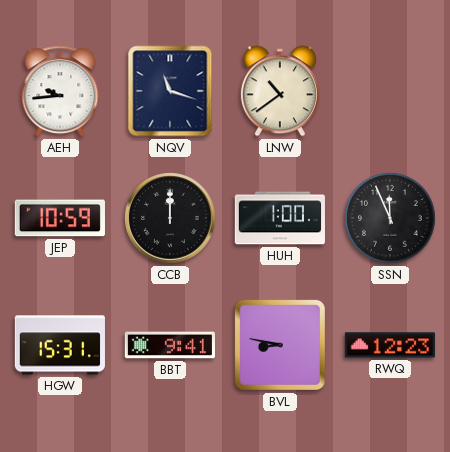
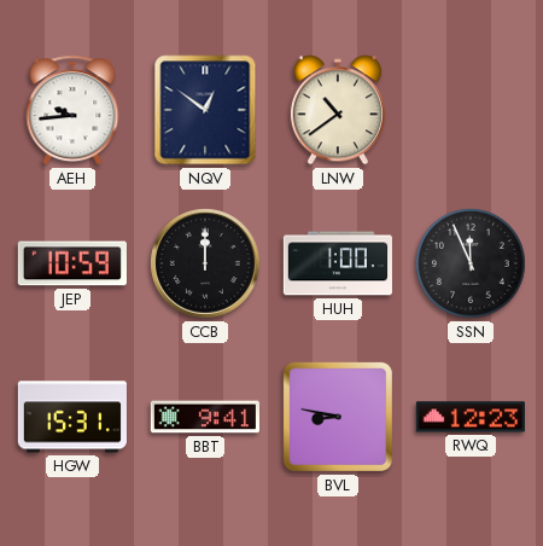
NQV: 11:18 -> 12:51 (205, 110)
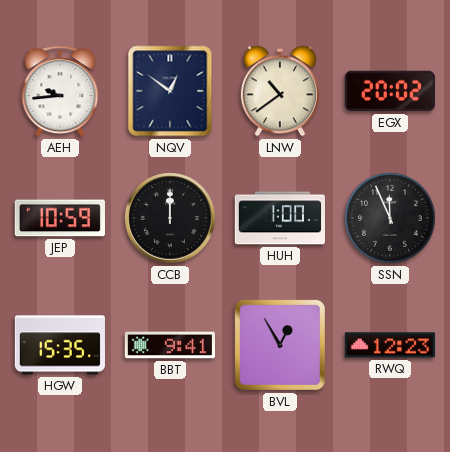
EGX: none -> 20:02 (390, 91)
HGW: 15:31 -> 15:35 (60, 345)
BVL: 8:47 -> 12:55 (280, 345)
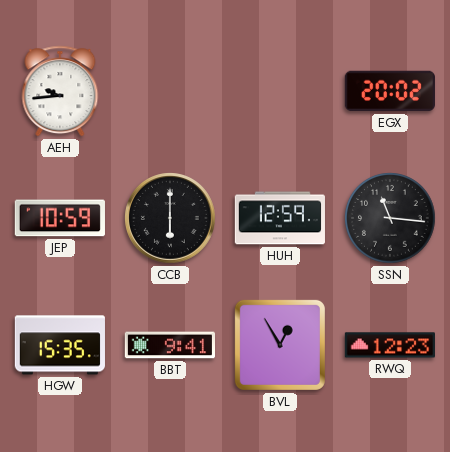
NQV: 12:51 -> none (170, 91)
LNW: 10:39 -> none (280, 91)
CCB: 12:00 -> 6:00 (171, 219)
HUH: 1:00 -> 12:59 (279, 218)
SSN: 11:56 -> 11:16 (391, 219)
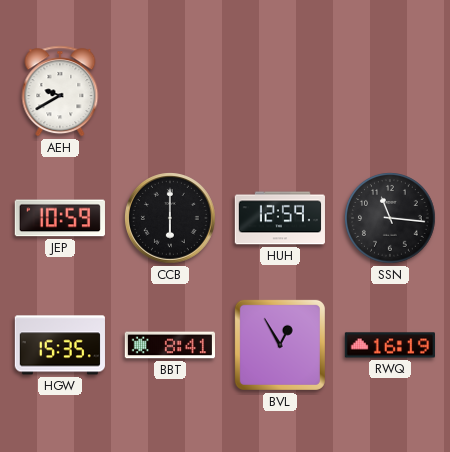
AEH: 9:44 -> 9:40 (60, 91)
EGX: 20:02 -> none (390, 91)
BBT: 9:41 -> 8:41 (169, 345)
RWQ: 12:23 -> 16:19 (390, 345)
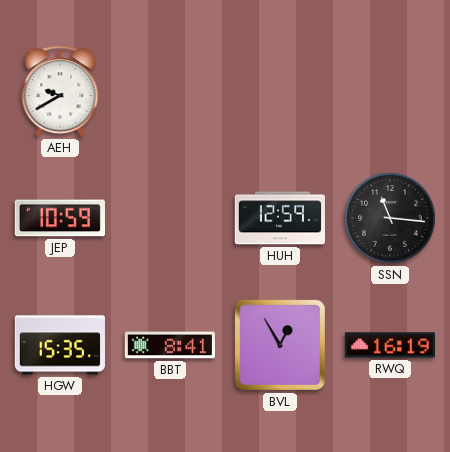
CCB: 6:00 -> none (171, 219)
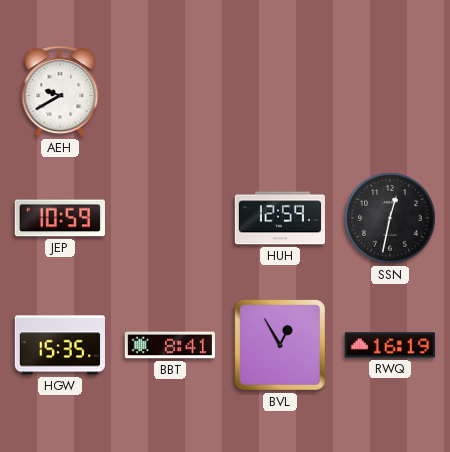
SSN: 11:16 -> 12:32 (391, 219)
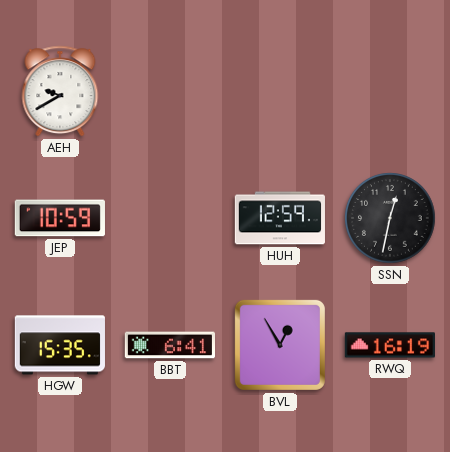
BBT: 8:41 -> 6:41 (169, 345)
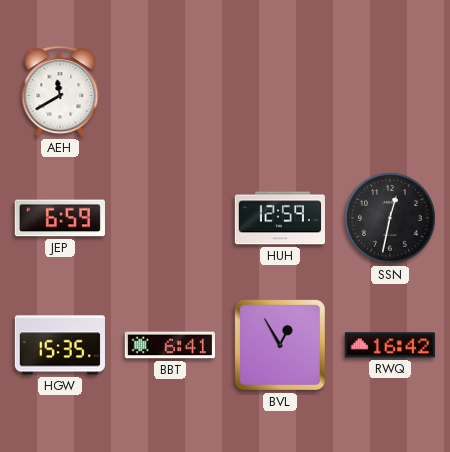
AEH: 9:40 -> 11:40 (60, 91)
JEP: 10:59 -> 6:59 (60, 218)
RWQ: 16:19 -> 16:42 (390, 345)
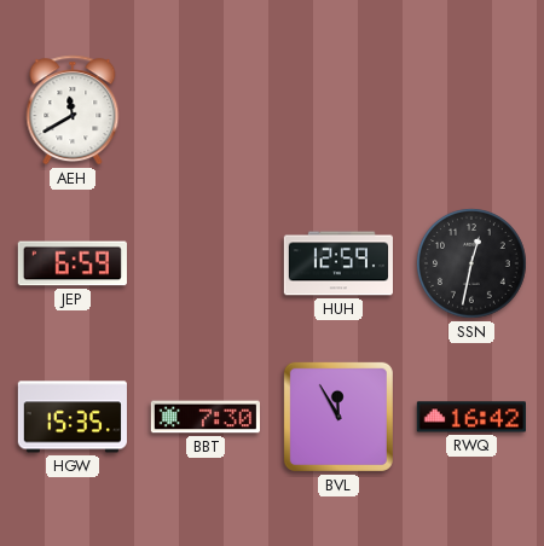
BBT: 6:41 -> 7:30 (204, 417)
BVL: 12:55 -> 11:55 (338, 417)
